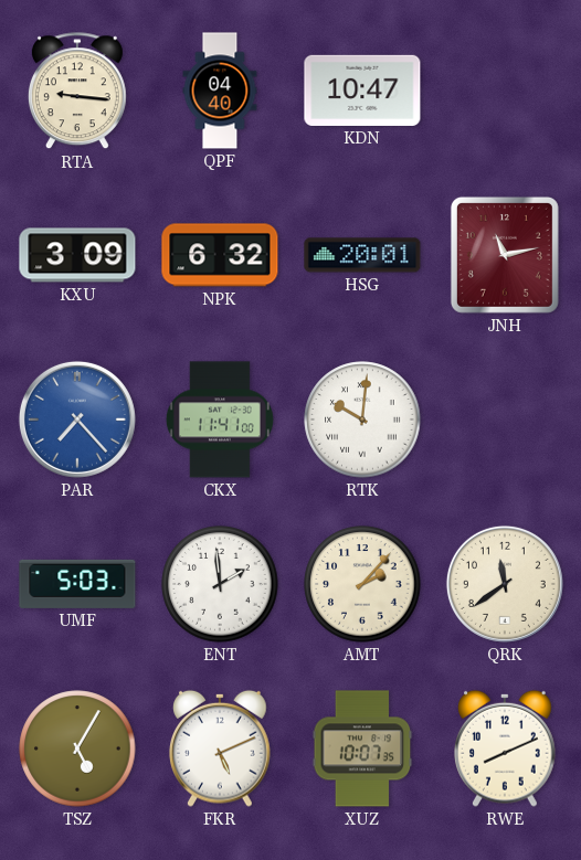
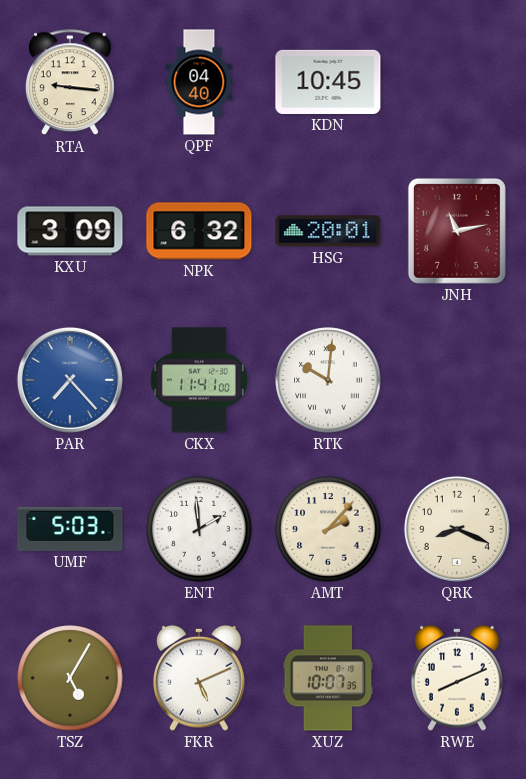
KDN: 10:47 -> 10:45 (328, 82)
QRK: 11:39 -> 8:19 (457, 529)
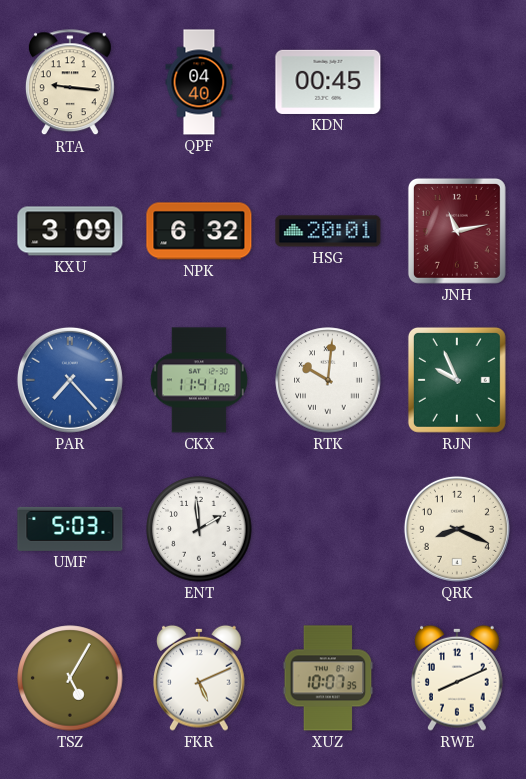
KDN: 10:45 -> 00:45 (328, 82)
RJN: none -> 9:56 (457, 380)
AMT: 2:07 -> none (328, 529)
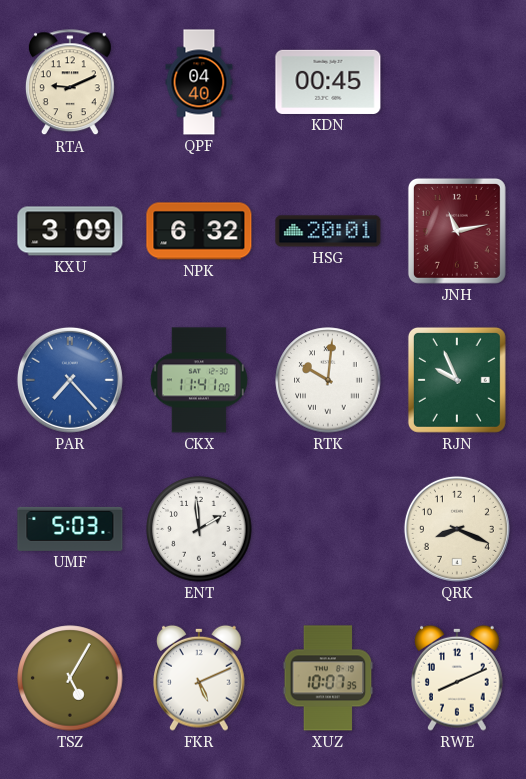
RTA: 9:16 -> 9:11 (70, 83)
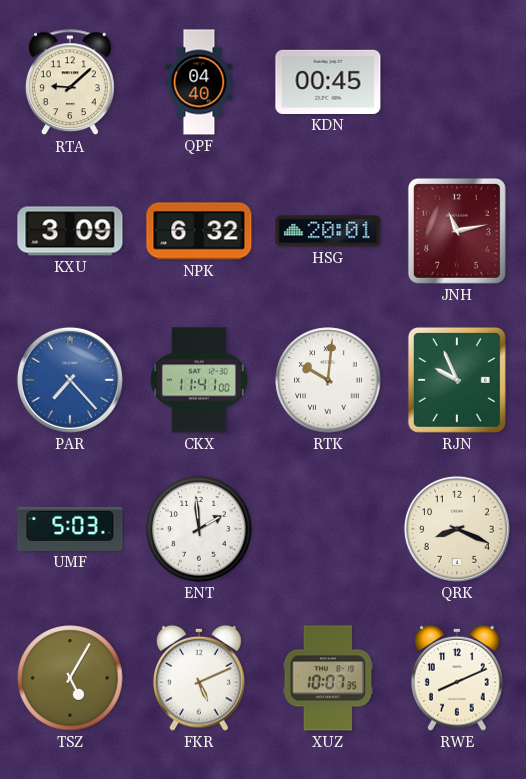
RTA: 9:11 -> 9:08 (70, 83)
